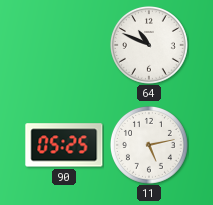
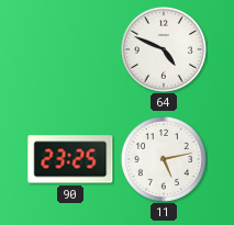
64: 10:49 -> 4:49 (164, 49)
90: 05:25 -> 23:25 (70, 159)
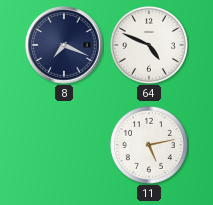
8: none -> 7:19 (64, 45)
90: 23:25 -> none (70, 159)
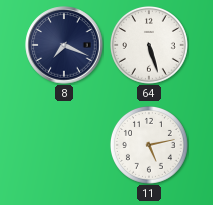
64: 4:49 -> 5:27 (149, 45)
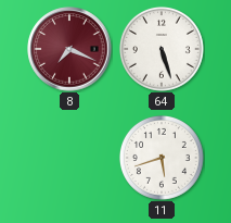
8 dial: navy -> burgundy (69, 49)
11: 5:13 -> 5:42 (162, 158)
